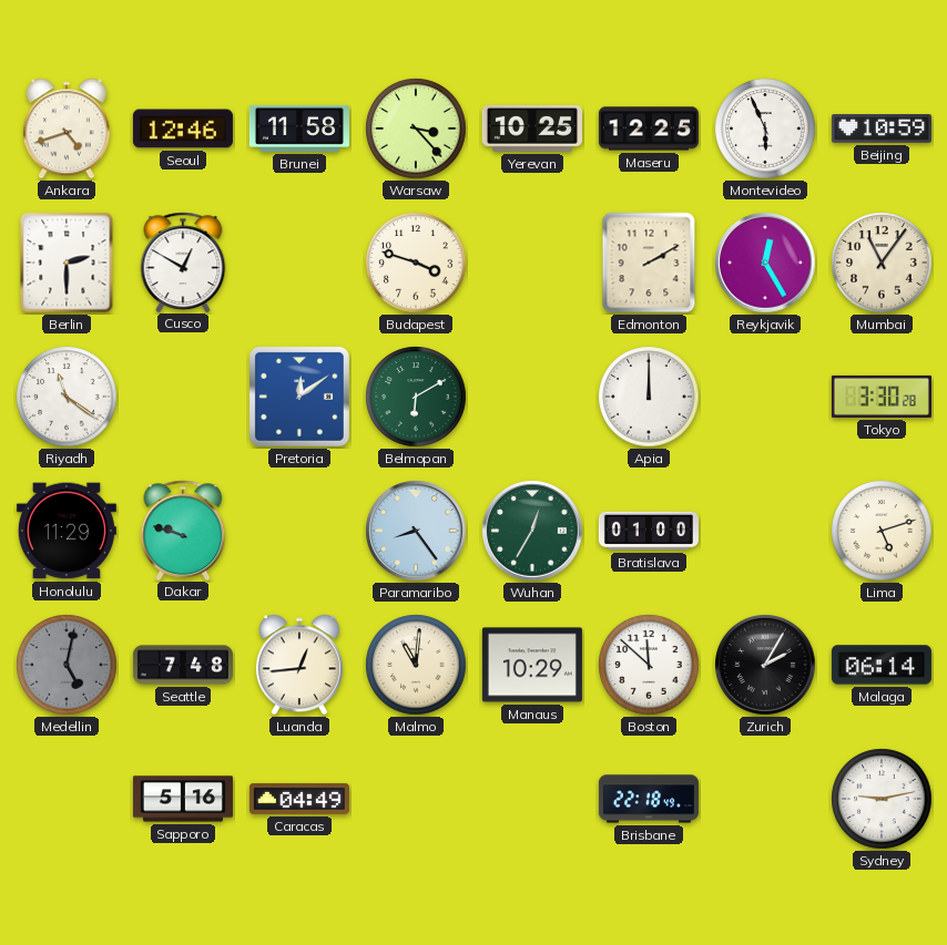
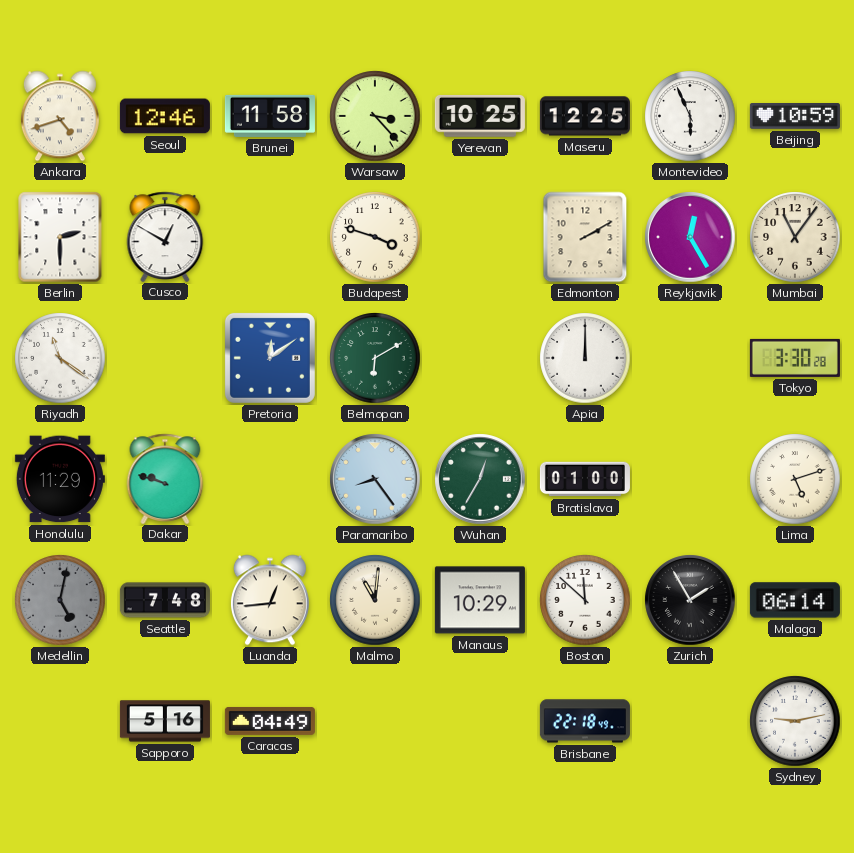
Zurich: 2:05 -> 1:55 (690, 600)
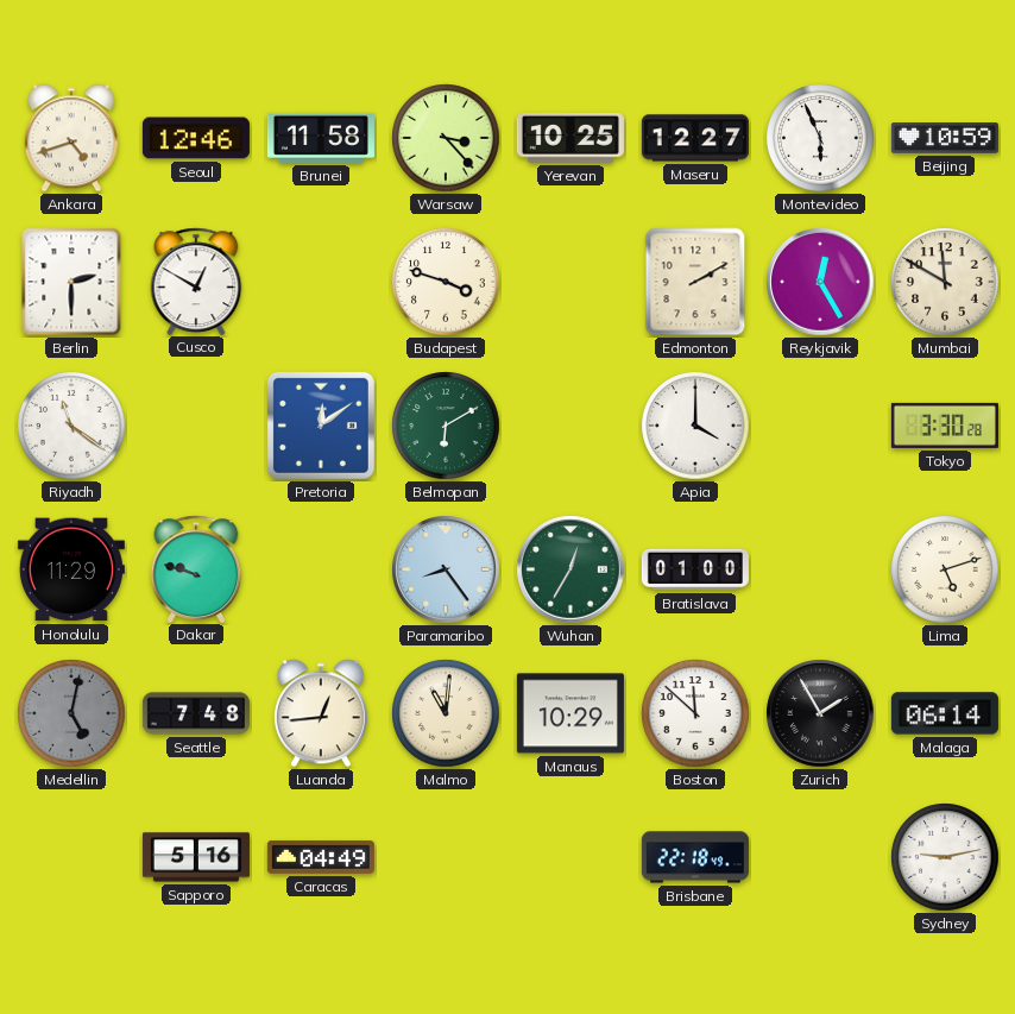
Maseru: 12:25 -> 12:27 (695, 138)
Mumbai: 11:06 -> 11:50 (945, 282)
Apia: 12:00 -> 4:00 (695, 426)
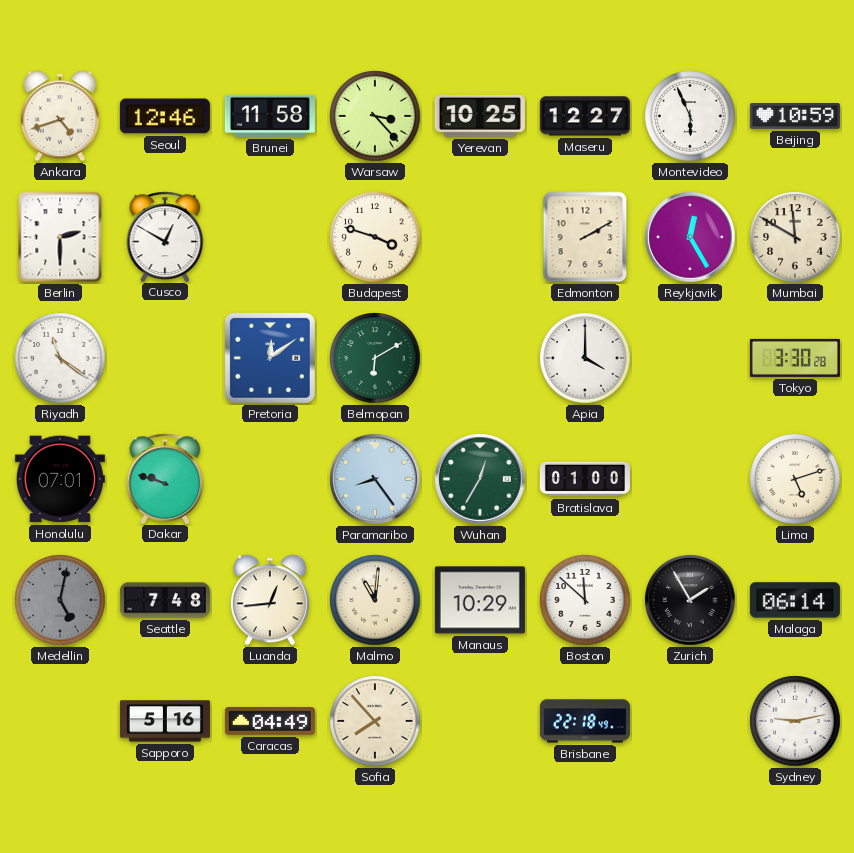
Honolulu: 11:29 -> 07:01 (60, 479)
Sofia: none -> 7:53 (375, 721)
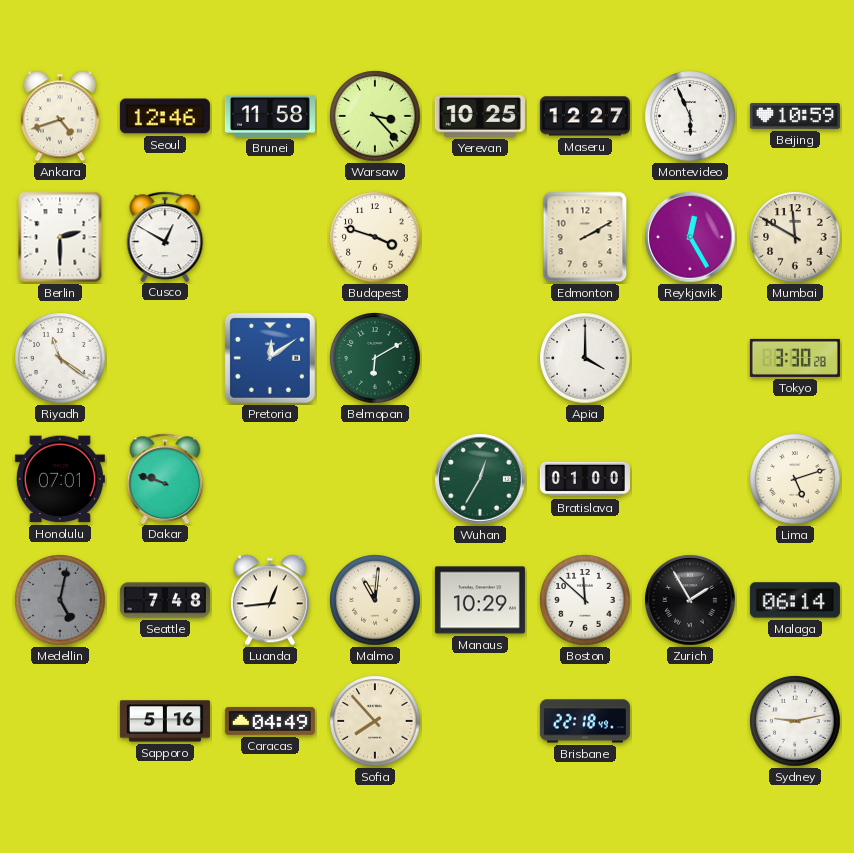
Paramaribo: 8:24 -> none (375, 479)
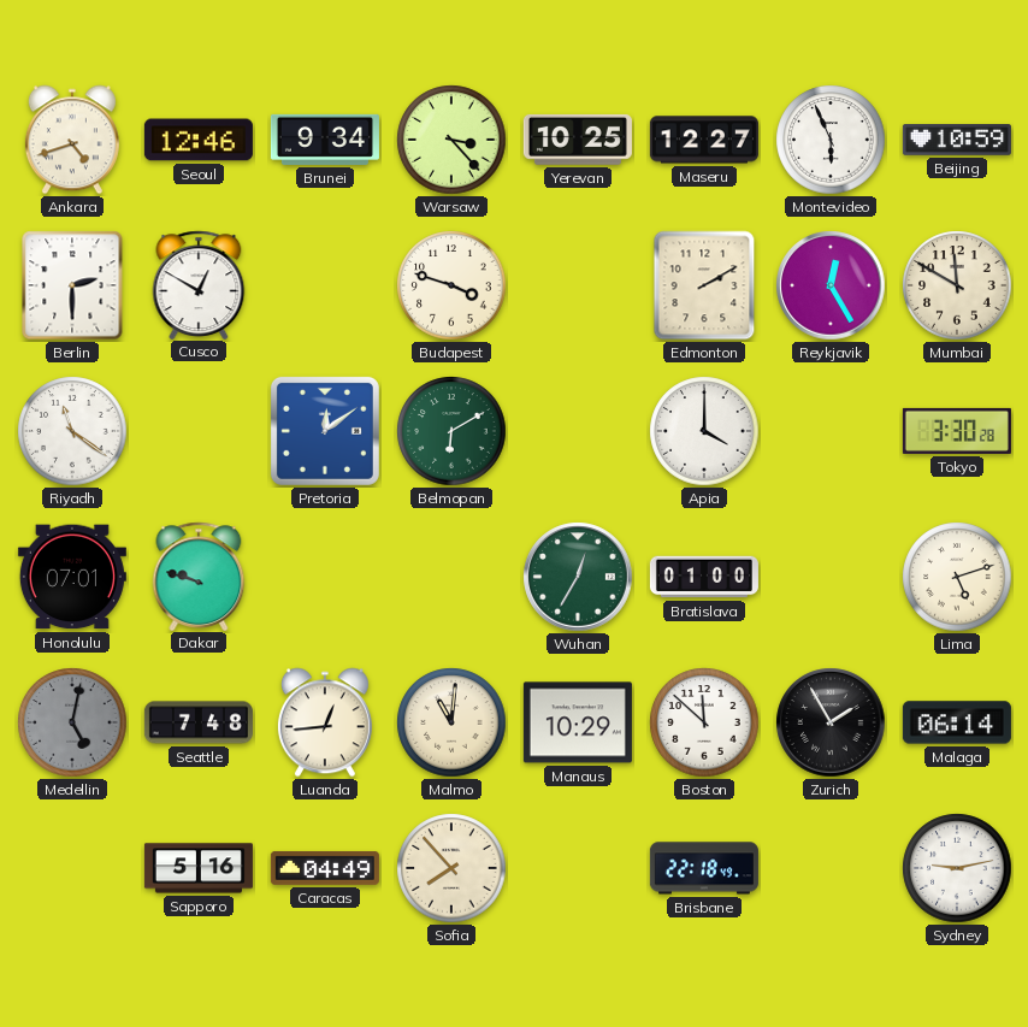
Brunei: 11:58 -> 9:34 (325, 140)
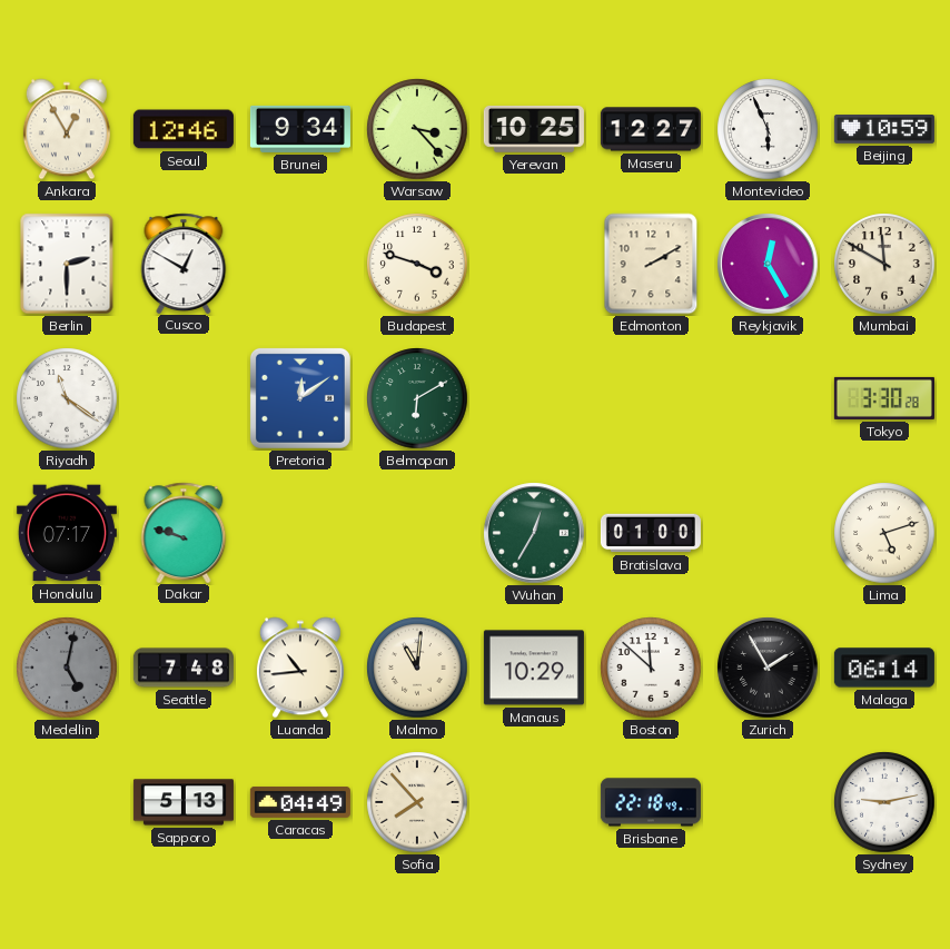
Ankara: 4:42 -> 12:55 (67, 129)
Apia: 4:00 -> none (704, 431)
Honolulu: 07:01 -> 07:17 (67, 533)
Luanda: 12:44 -> 10:44 (300, 668)
Sapporo: 5:16 -> 5:13 (184, 802)
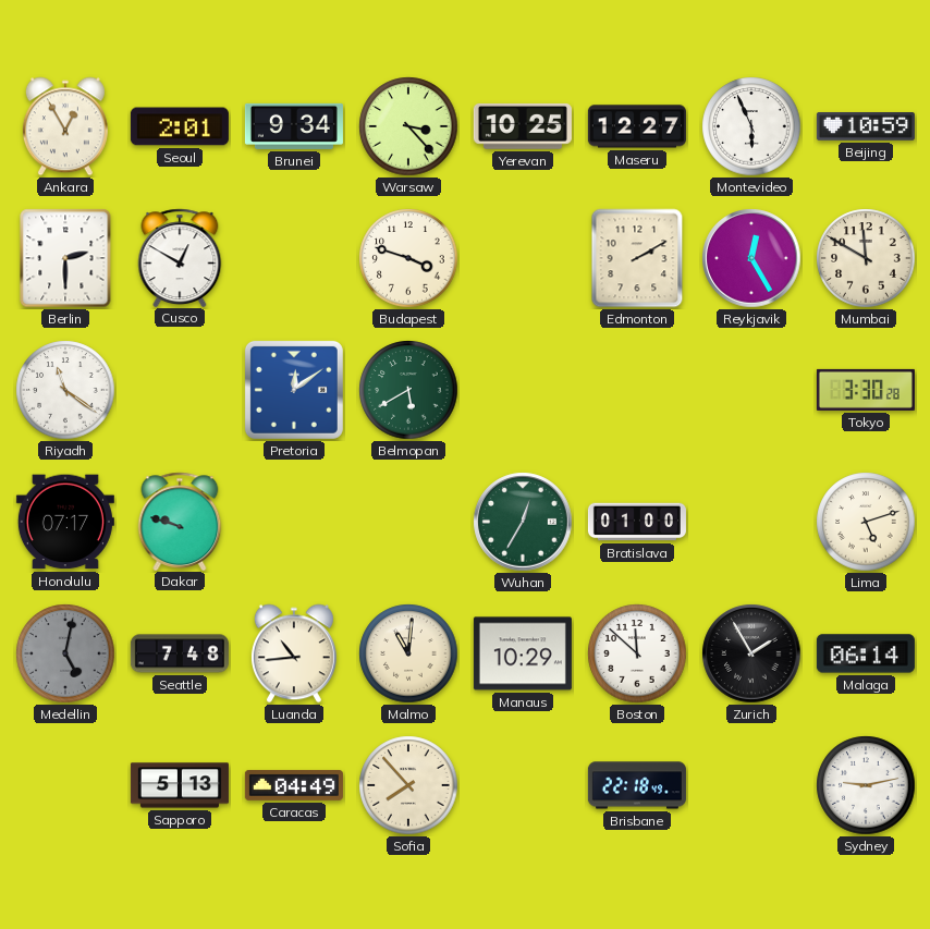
Seoul: 12:46 -> 2:01 (180, 126)
Belmopan: 6:10 -> 5:40 (408, 390)
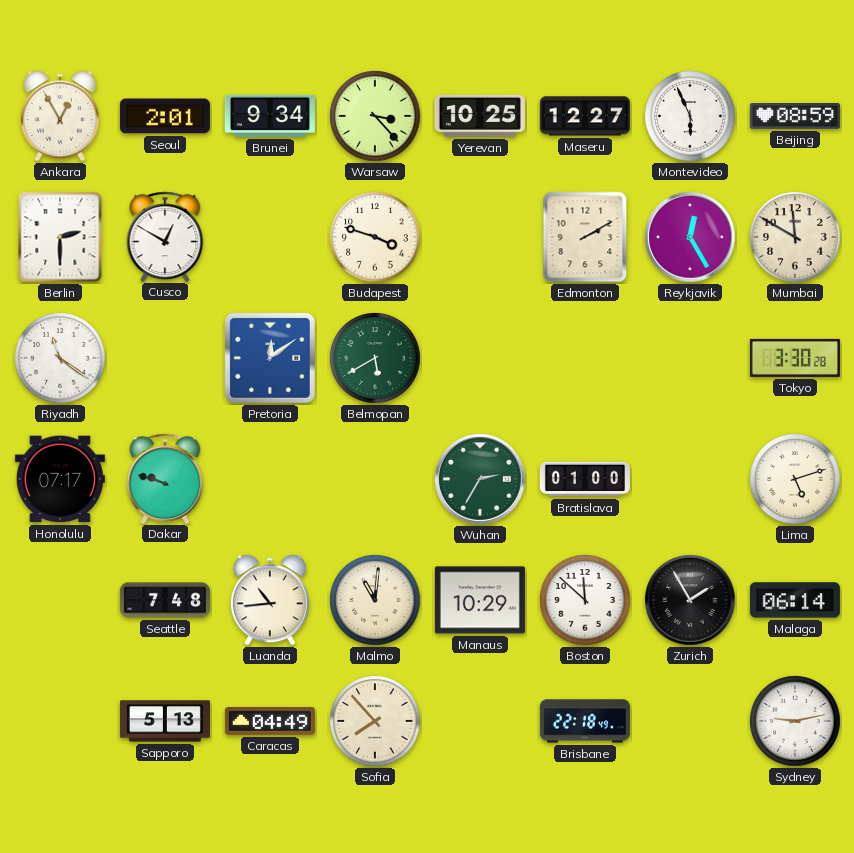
Beijing: 10:59 -> 08:59 (795, 117)
Wuhan: 12:35 -> 2:35 (480, 479)
Medellin: 5:02 -> none (65, 653)
